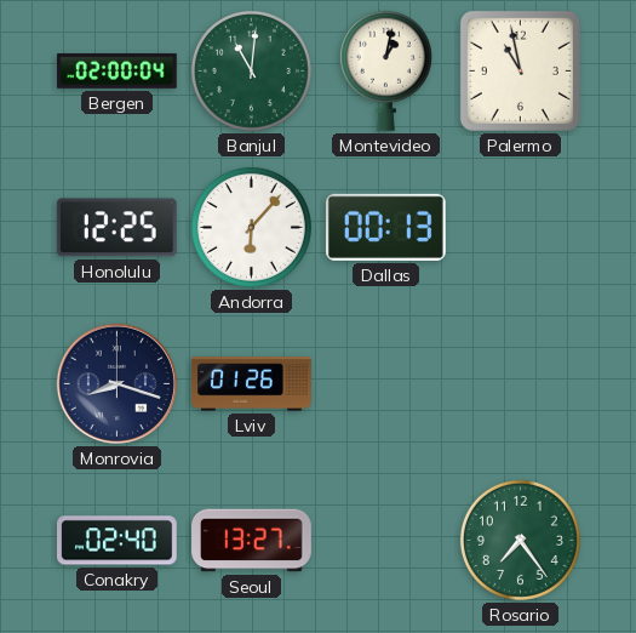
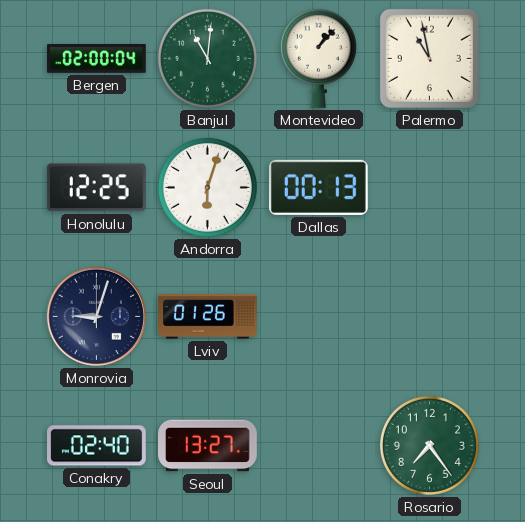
Montevideo: 1:02 -> 1:07 (318, 58)
Andorra: 6:07 -> 6:03 (207, 187)
Monrovia: 8:18 -> 9:03 (96, 316)
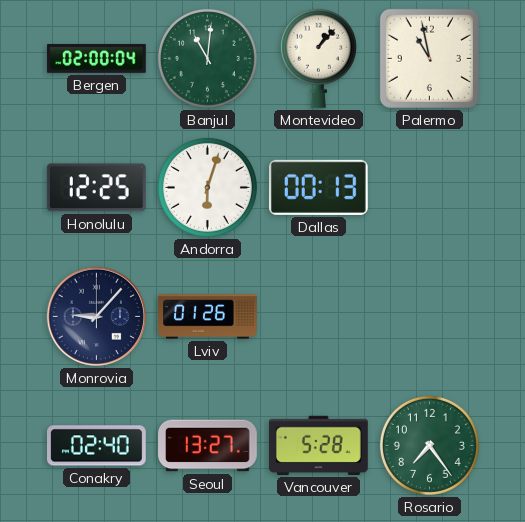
Monrovia: 9:03 -> 9:07 (96, 316)
Vancouver: none -> 5:28 (319, 445)
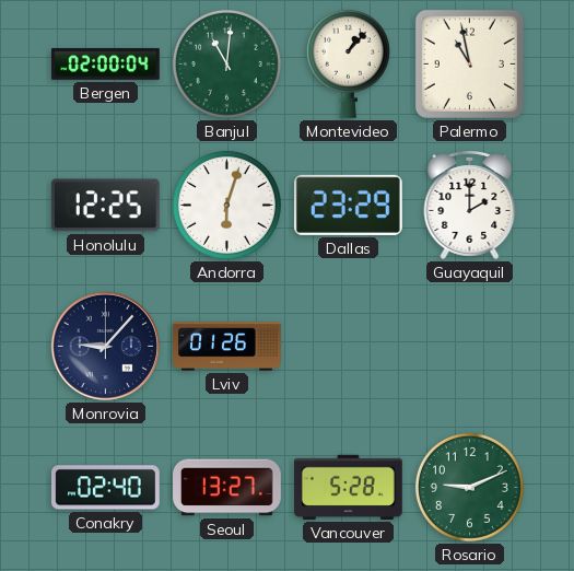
Dallas: 00:13 -> 23:29 (348, 205)
Guayaquil: none -> 2:00 (470, 206)
Rosario: 7:24 -> 9:11 (469, 487)
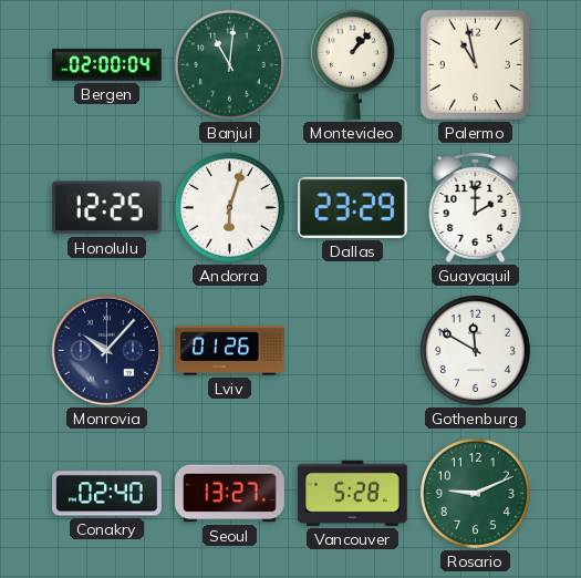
Monrovia: 9:07 -> 10:07 (106, 350)
Gothenburg: none -> 11:50 (475, 350)
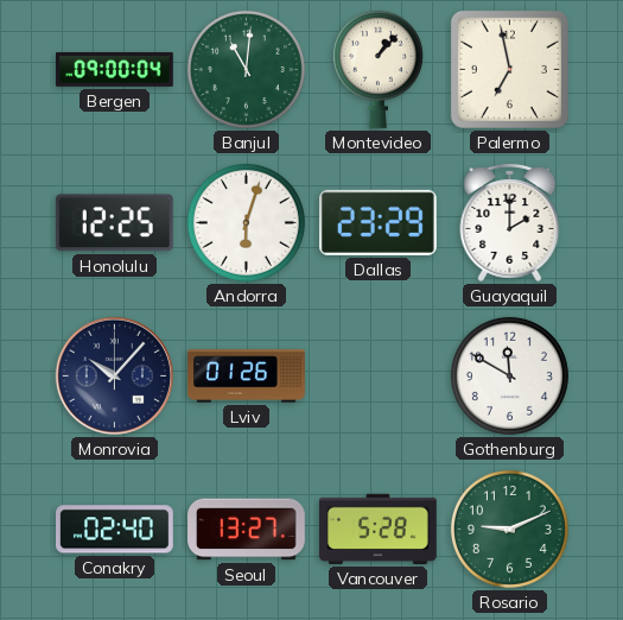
Bergen: 02:00 -> 09:00 (115, 69)
Palermo: 10:58 -> 6:58 (509, 69)
